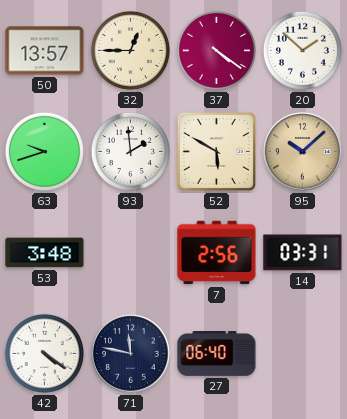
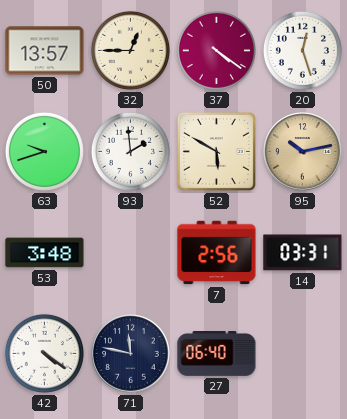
20: 1:52 -> 12:27 (302, 50)
95: 10:08 -> 10:13 (303, 152)
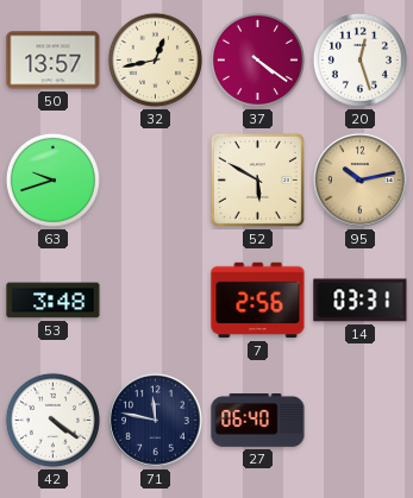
32: 12:45 -> 12:43 (155, 59)
93: 1:59 -> none (130, 151)
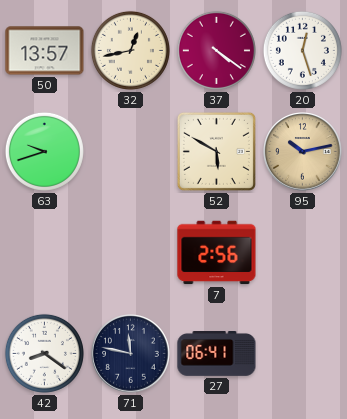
53: 3:48 -> none (54, 301)
14: 03:31 -> none (361, 301)
42: 4:21 -> 8:21 (44, 353)
27: 06:40 -> 06:41 (217, 354)
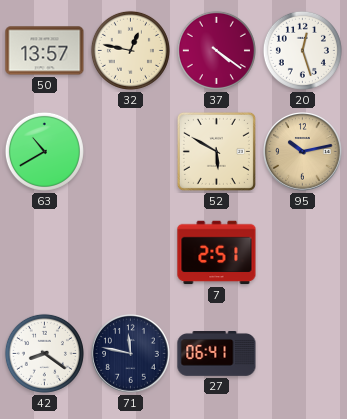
32: 12:43 -> 12:47 (130, 50)
63: 9:42 -> 10:40 (44, 151)
7: 2:56 -> 2:51 (217, 253)
